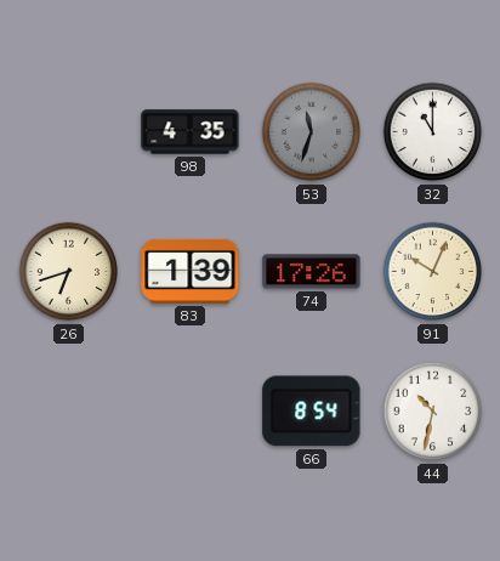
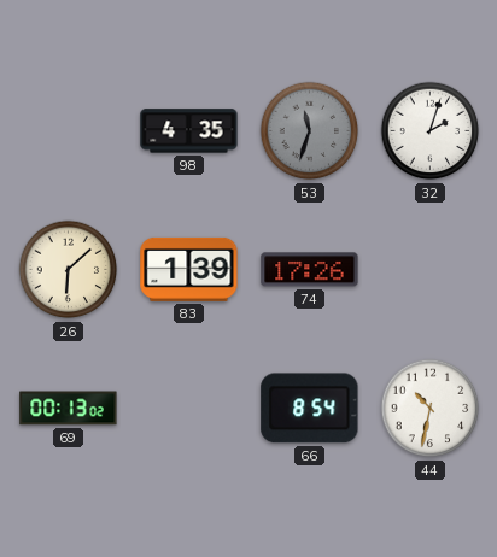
32: 11:00 -> 2:03 (431, 131)
26: 6:42 -> 6:08 (69, 270)
91: 10:04 -> none (433, 272)
69: none -> 00:13 (69, 409)
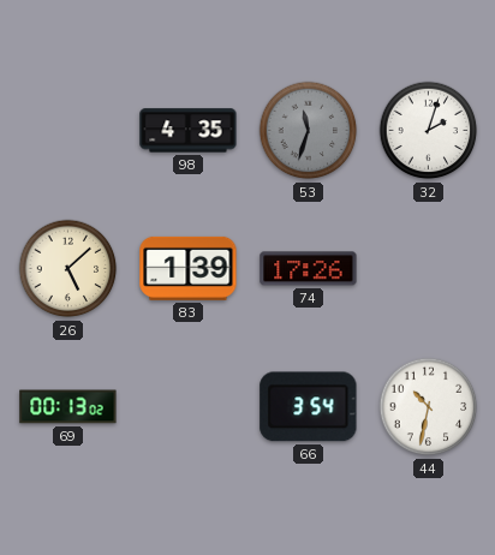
26: 6:08 -> 5:08 (68, 269)
66: 8:54 -> 3:54 (309, 407)
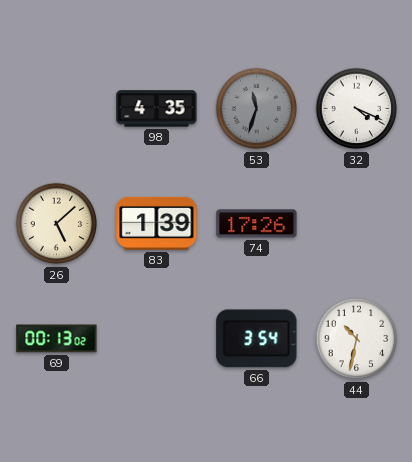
32: 2:03 -> 4:19 (357, 109)
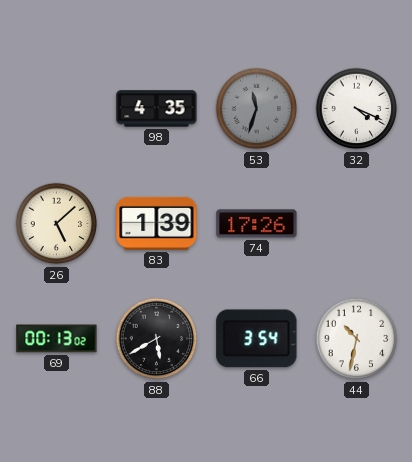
88: none -> 5:40 (157, 339)
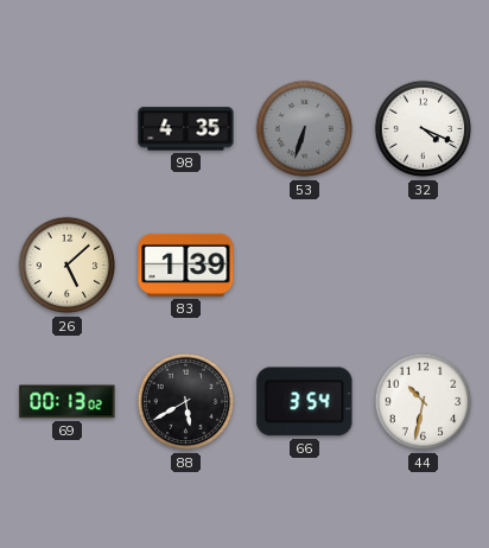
53: 11:33 -> 6:33 (305, 129)
74: 17:26 -> none (257, 224)
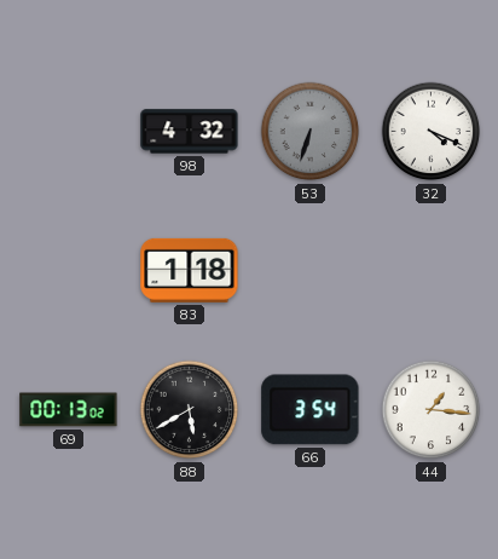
98: 4:35 -> 4:32 (190, 132)
26: 5:08 -> none (68, 266)
83: 1:39 -> 1:18 (190, 270)
44: 10:32 -> 1:16 (432, 410)
